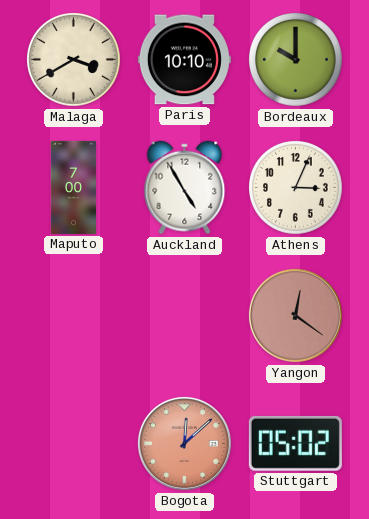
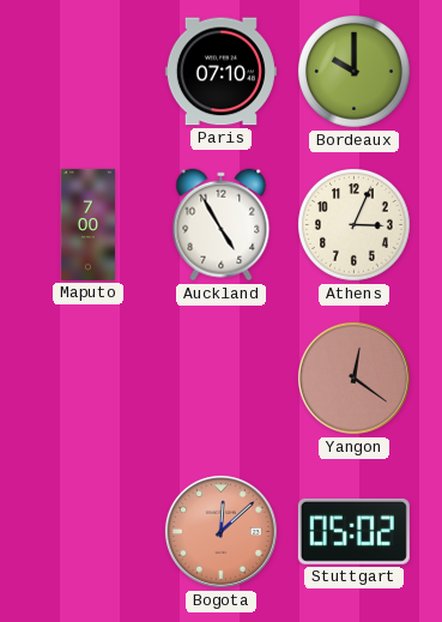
Malaga: 3:40 -> none (74, 60)
Paris: 10:10 -> 07:10 (220, 72)
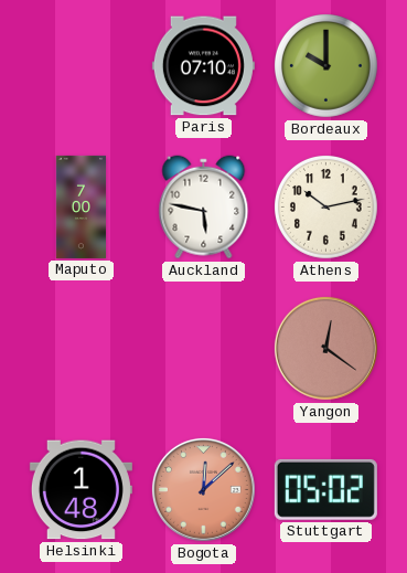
Auckland: 4:55 -> 5:47 (204, 208)
Athens: 3:04 -> 10:13 (326, 208)
Helsinki: none -> 1:48 (81, 490)
